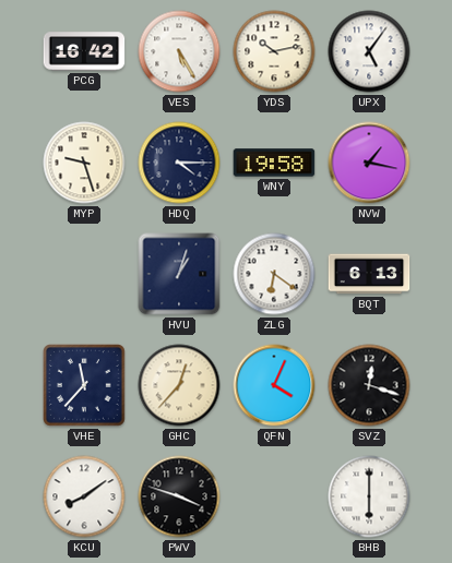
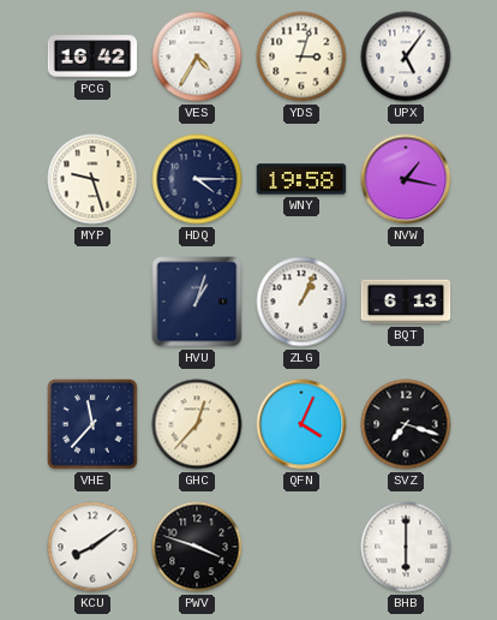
VES: 5:25 -> 4:35 (197, 56)
YDS: 10:13 -> 3:03 (301, 56)
ZLG: 6:21 -> 1:04 (301, 302)
SVZ: 12:18 -> 7:18 (406, 424)
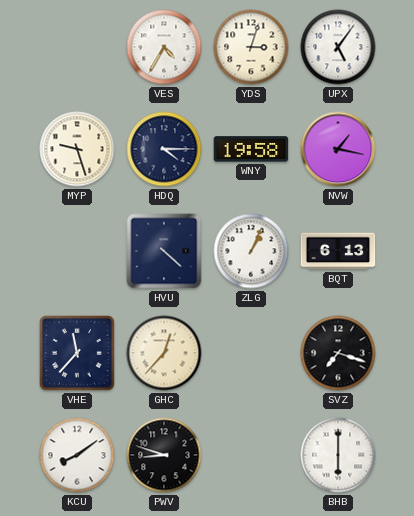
PCG: 16:42 -> none (92, 56)
HVU: 1:03 -> 4:22 (164, 251)
QFN: 4:04 -> none (301, 424)
PWV: 3:48 -> 8:48 (164, 455)
